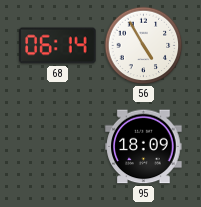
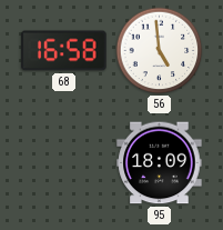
68: 06:14 -> 16:58 (64, 51)
56: 4:55 -> 4:59 (160, 51)
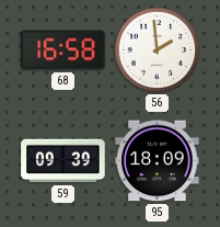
56: 4:59 -> 1:59 (158, 50)
59: none -> 09:39 (63, 161)
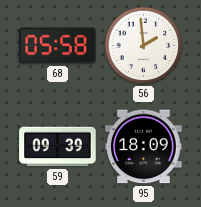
68: 16:58 -> 05:58 (58, 46)
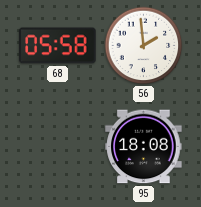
59: 09:39 -> none (58, 147)
95: 18:09 -> 18:08 (144, 147)
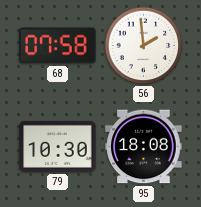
68: 05:58 -> 07:58 (58, 46)
79: none -> 10:30 (58, 146)
